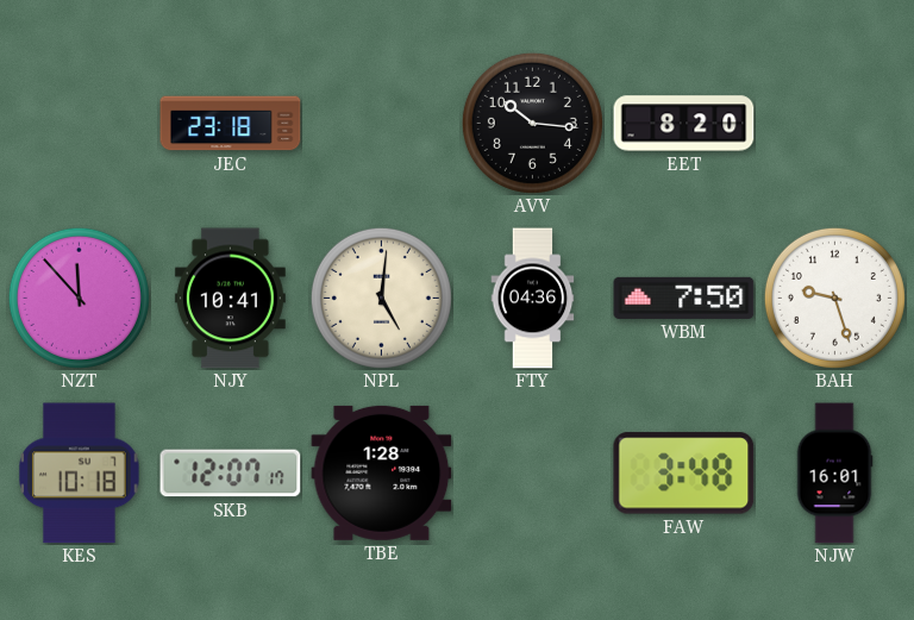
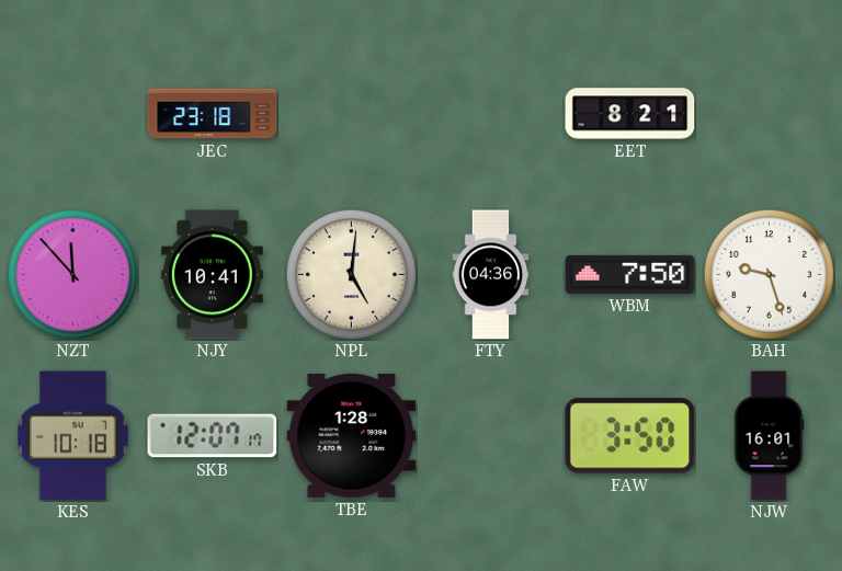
AVV: 10:16 -> none (532, 123)
EET: 8:20 -> 8:21 (630, 114)
FAW: 3:48 -> 3:50 (630, 436)
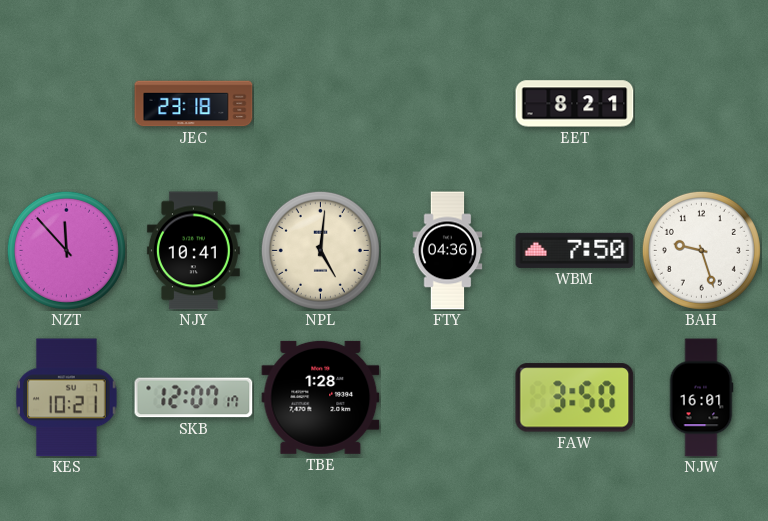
KES: 10:18 -> 10:21 (67, 398)
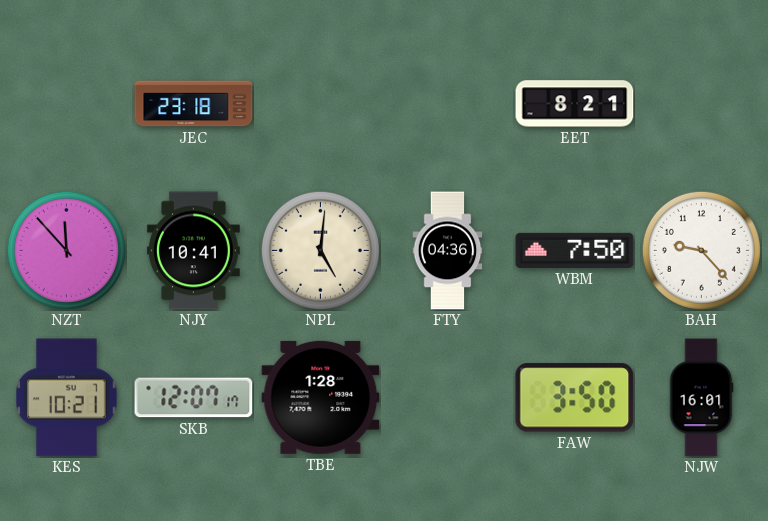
BAH: 9:27 -> 9:23 (701, 250)
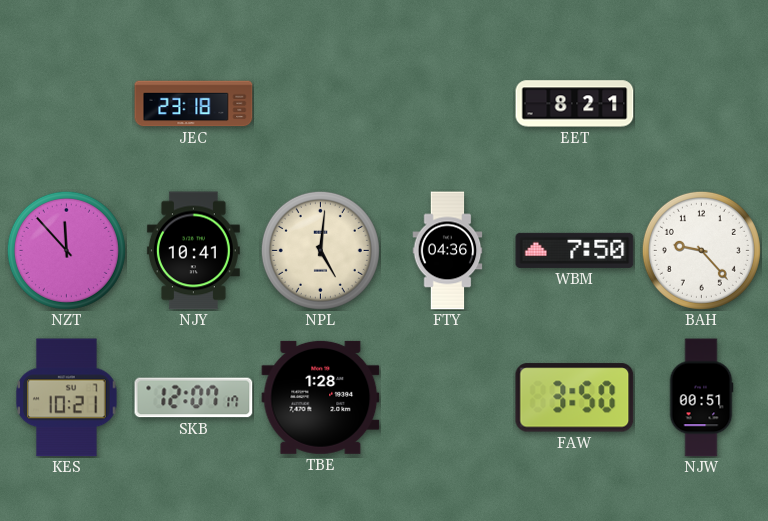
NJW: 16:01 -> 00:51 (701, 398)
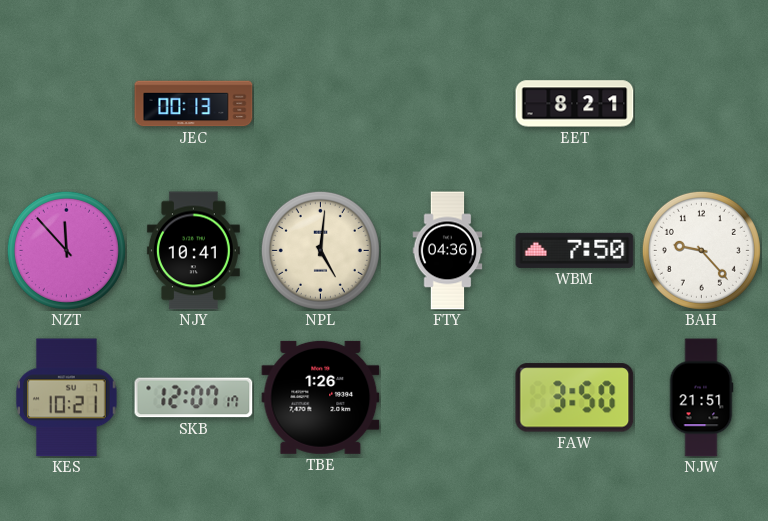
JEC: 23:18 -> 00:13 (194, 104)
TBE: 1:28 -> 1:26 (321, 397)
NJW: 00:51 -> 21:51 (701, 398)
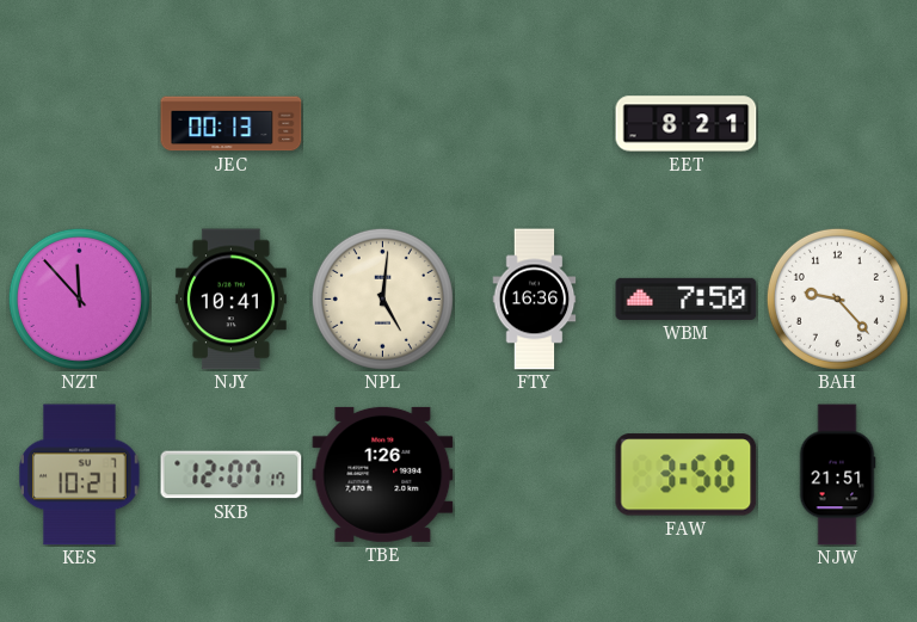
FTY: 04:36 -> 16:36 (535, 300)
